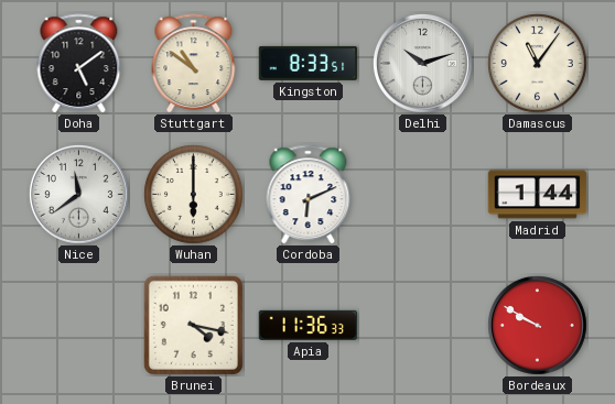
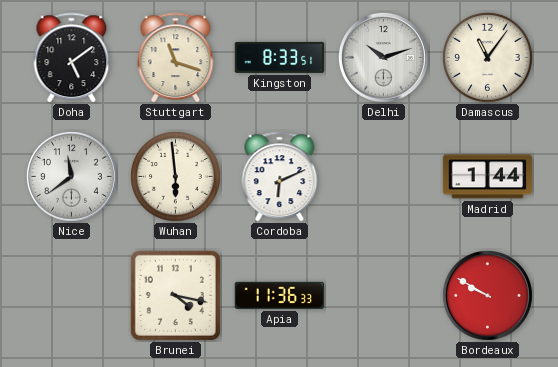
Stuttgart: 10:51 -> 11:18 (176, 58)
Wuhan: 6:00 -> 5:59 (175, 176)
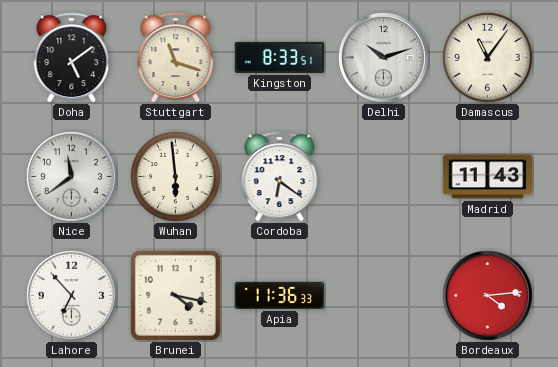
Cordoba: 6:11 -> 6:21 (280, 177)
Madrid: 1:44 -> 11:43 (488, 177)
Lahore: none -> 6:53 (71, 295)
Bordeaux: 9:50 -> 4:14 (487, 295)
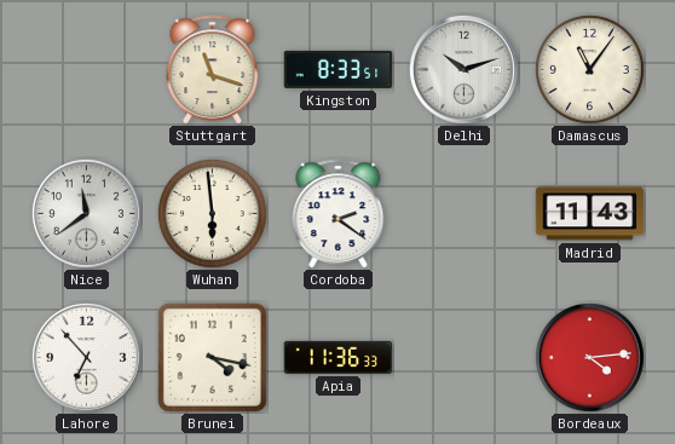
Doha: 5:09 -> none (72, 58)
Cordoba: 6:21 -> 2:21 (339, 214)
